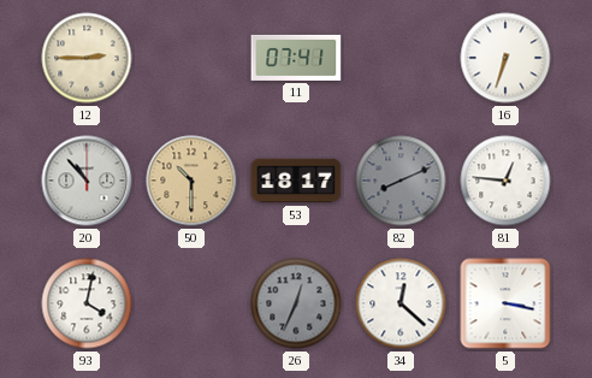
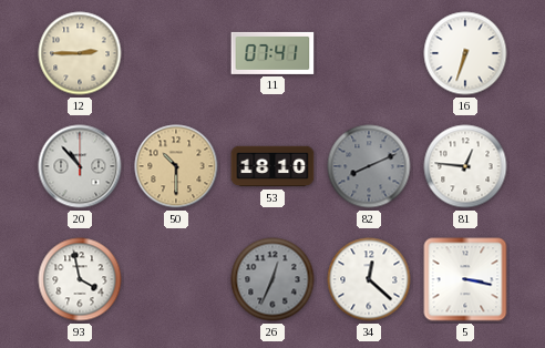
53: 18:17 -> 18:10 (272, 166)
93: 4:02 -> 3:58 (80, 279)
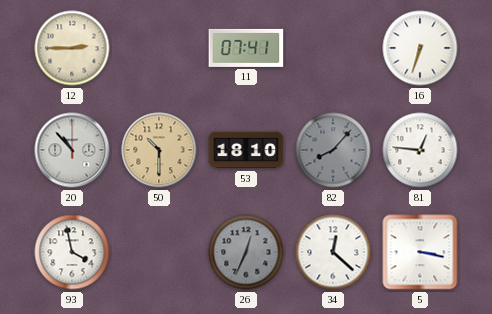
82: 8:11 -> 8:07 (333, 150)
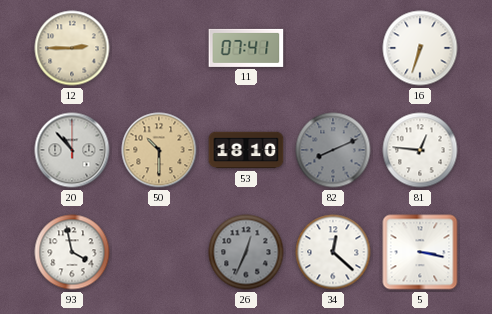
82: 8:07 -> 8:11 (333, 150)
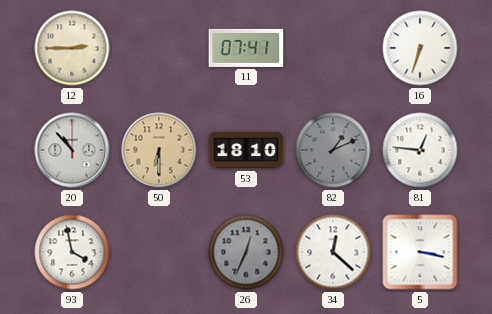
50: 10:30 -> 6:30 (159, 150)
82: 8:11 -> 1:11 (333, 150)
